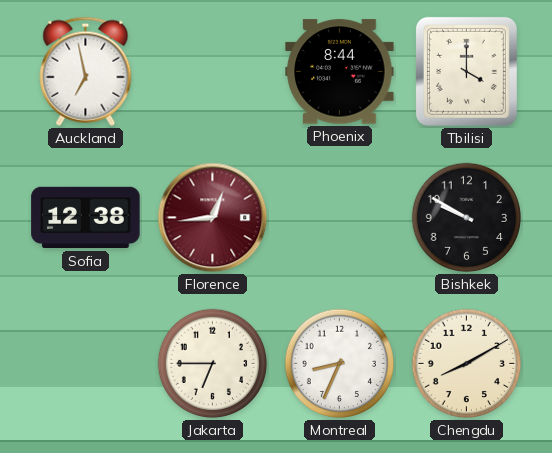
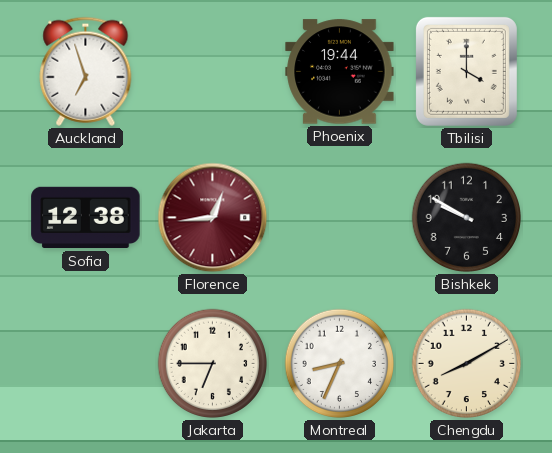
Auckland: 6:58 -> 6:57 (86, 71)
Phoenix: 8:44 -> 19:44 (340, 72)
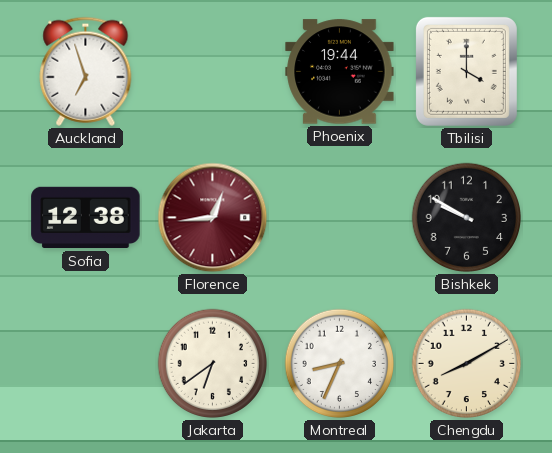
Jakarta: 6:45 -> 6:39 (213, 364)
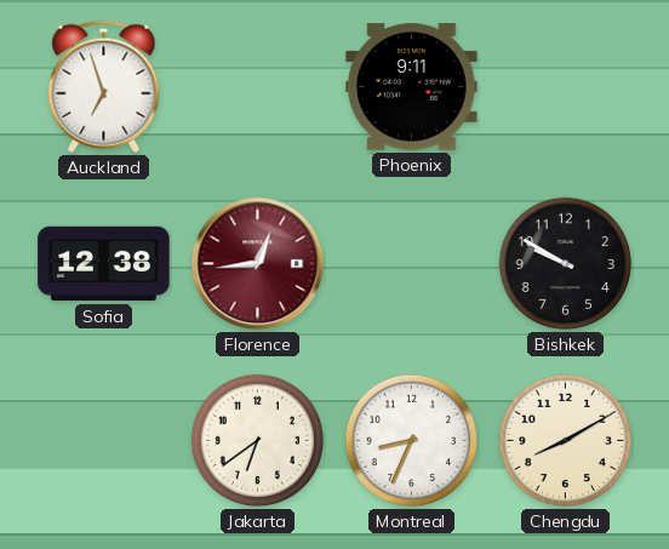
Phoenix: 19:44 -> 9:11 (412, 87)
Tbilisi: 4:00 -> none (466, 71)
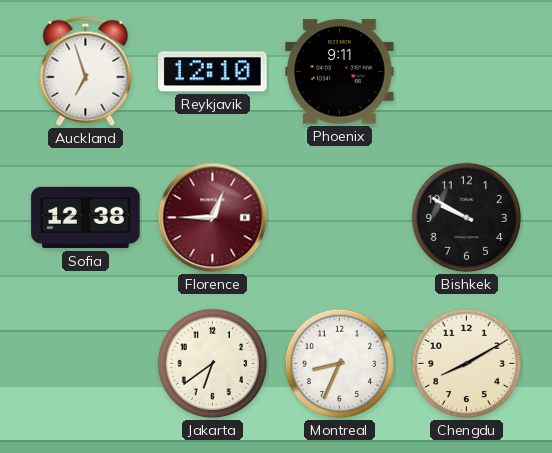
Reykjavik: none -> 12:10 (213, 72)
Florence: 12:44 -> 12:45 (213, 218)
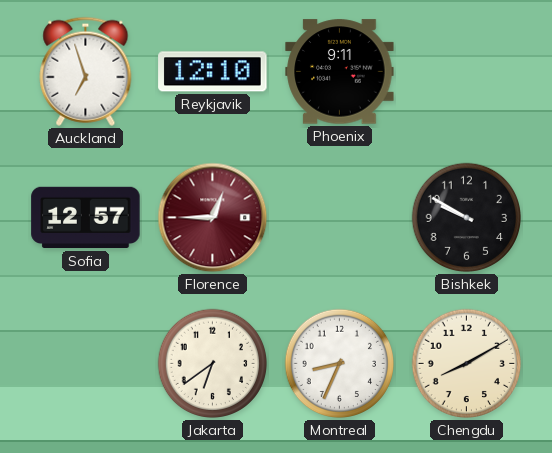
Sofia: 12:38 -> 12:57 (86, 218)
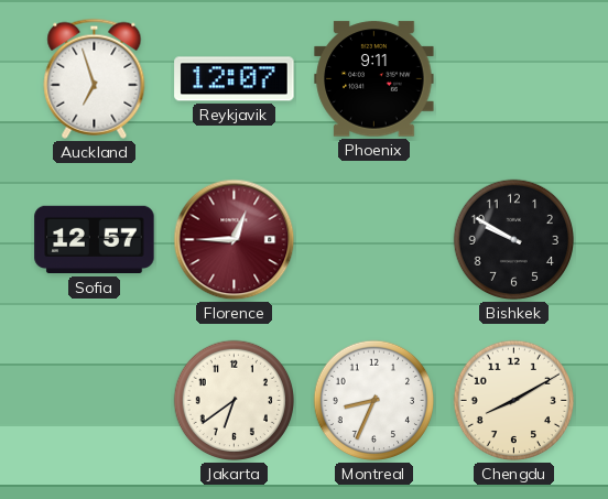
Reykjavik: 12:10 -> 12:07 (235, 79)
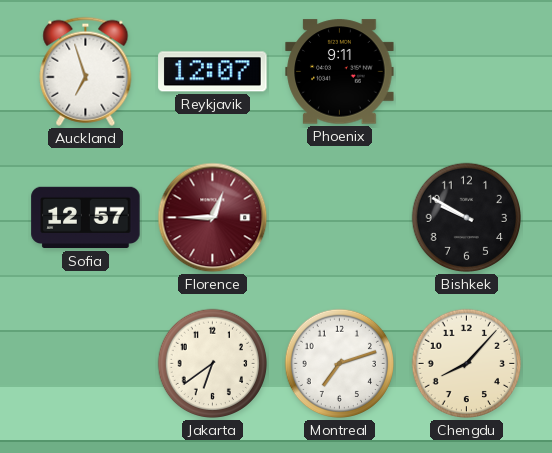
Montreal: 8:34 -> 7:12 (340, 364)
Chengdu: 8:10 -> 8:07 (467, 364)
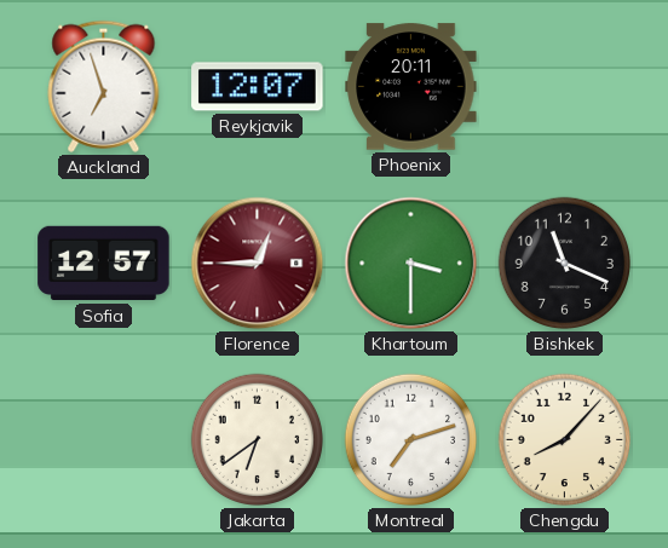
Phoenix: 9:11 -> 20:11 (411, 87)
Khartoum: none -> 3:30 (411, 264)
Bishkek: 9:50 -> 11:19 (565, 264)
